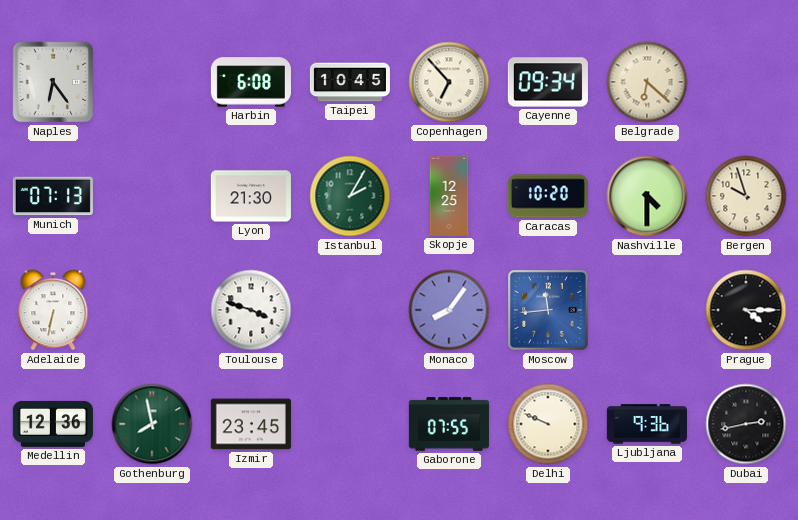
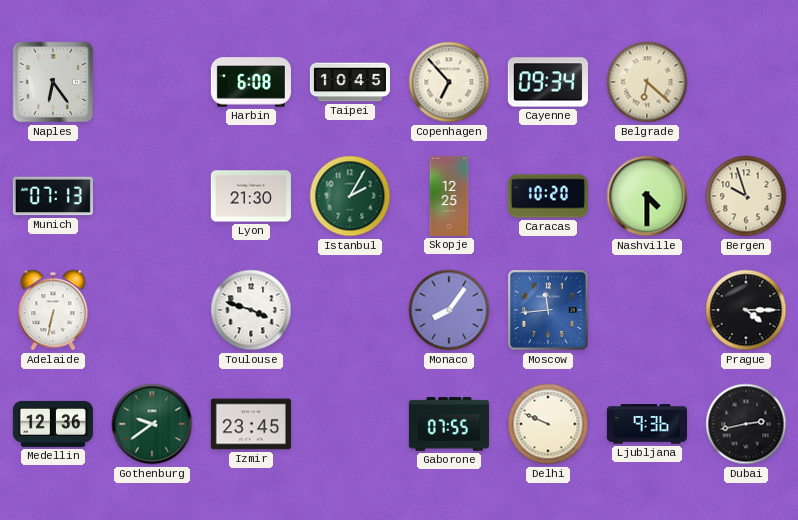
Gothenburg: 7:58 -> 9:39 (152, 424)
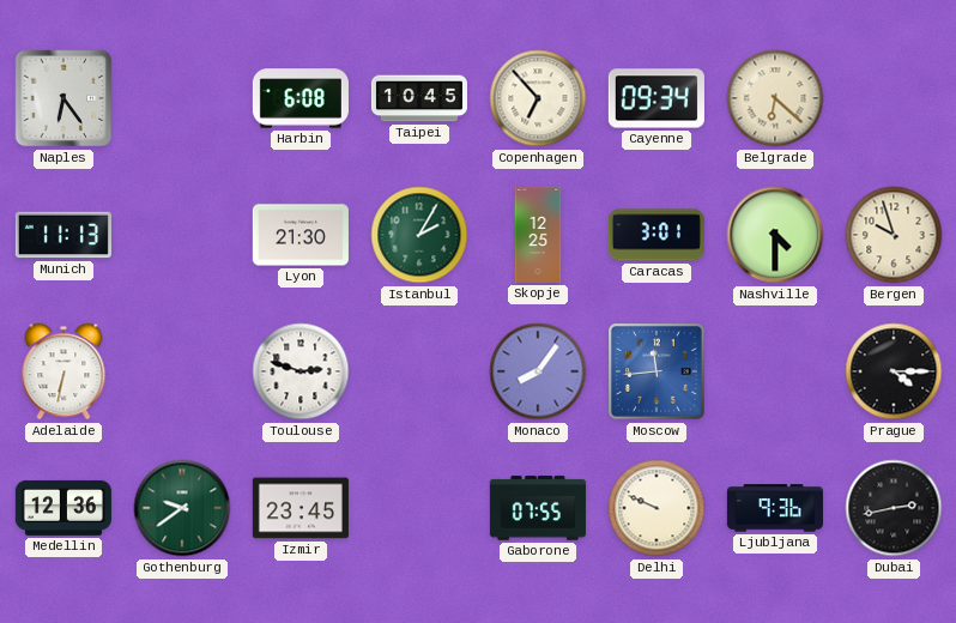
Munich: 07:13 -> 11:13 (63, 235)
Caracas: 10:20 -> 3:01 (657, 235)
Toulouse: 3:48 -> 2:48 (301, 371)
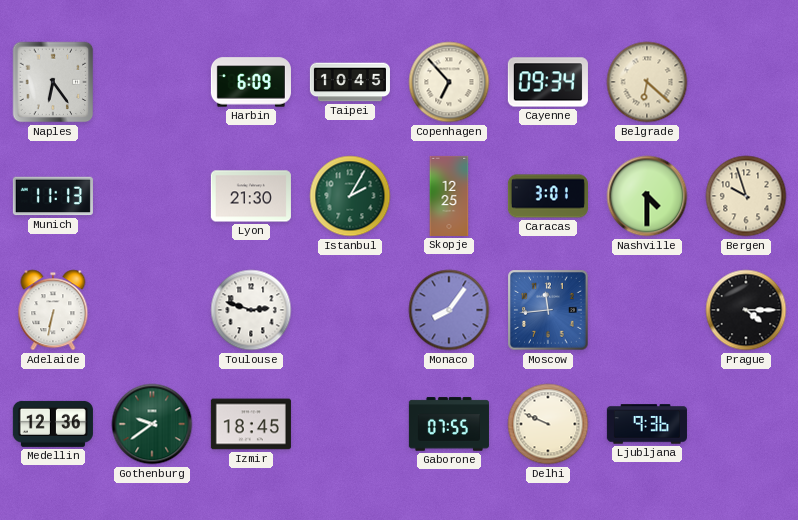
Harbin: 6:08 -> 6:09 (251, 82)
Izmir: 23:45 -> 18:45 (251, 424)
Dubai: 2:43 -> none (894, 508)
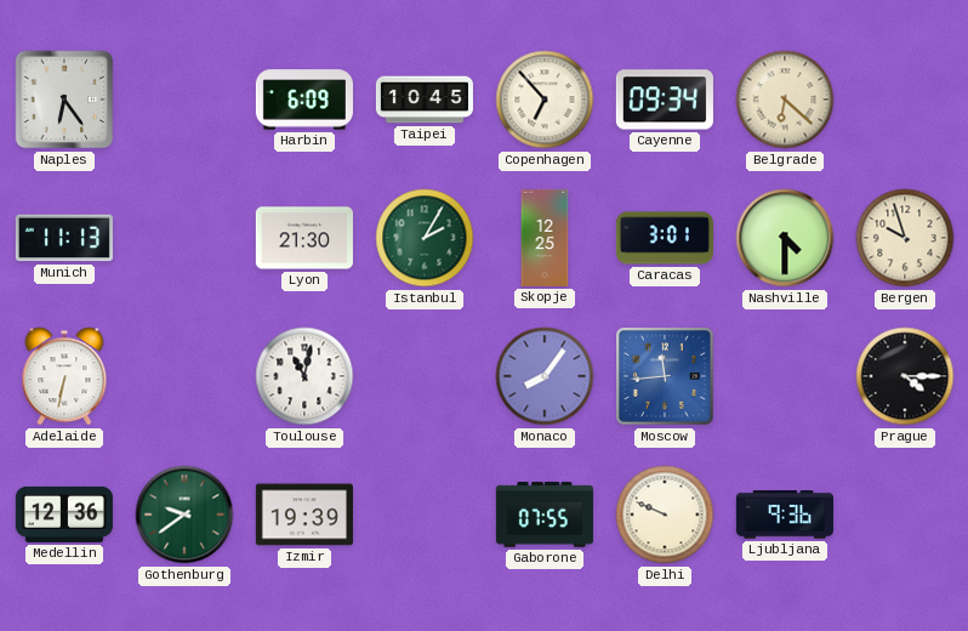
Toulouse: 2:48 -> 11:02 (304, 376)
Izmir: 18:45 -> 19:39 (304, 515)
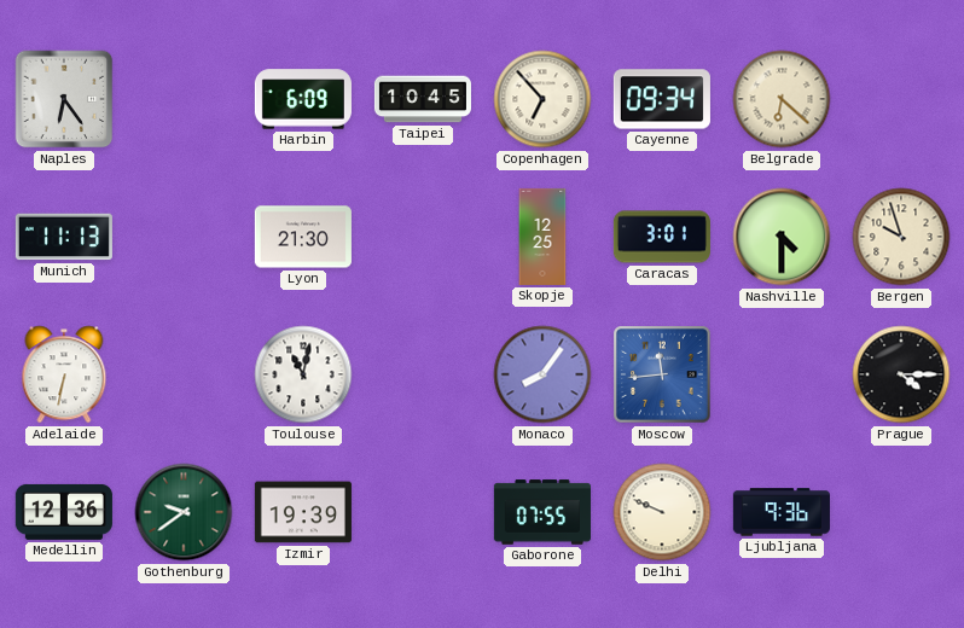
Istanbul: 2:05 -> none (425, 238)
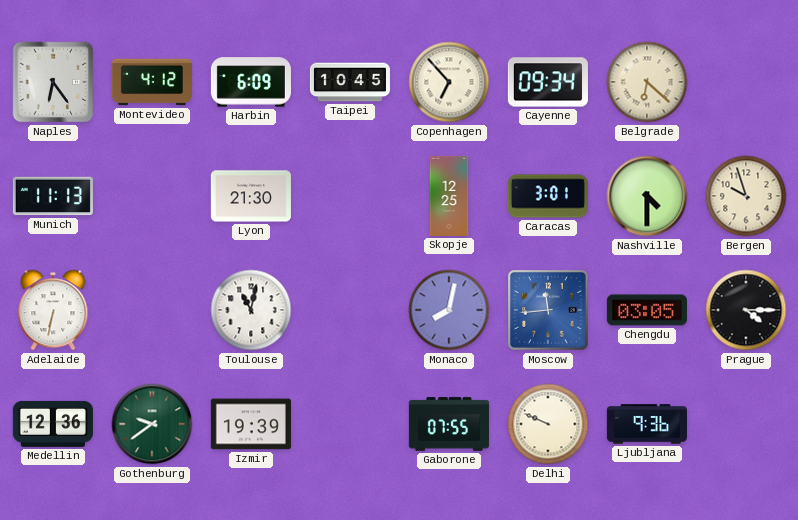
Montevideo: none -> 4:12 (152, 82)
Monaco: 8:06 -> 8:02 (449, 310)
Chengdu: none -> 03:05 (647, 310)
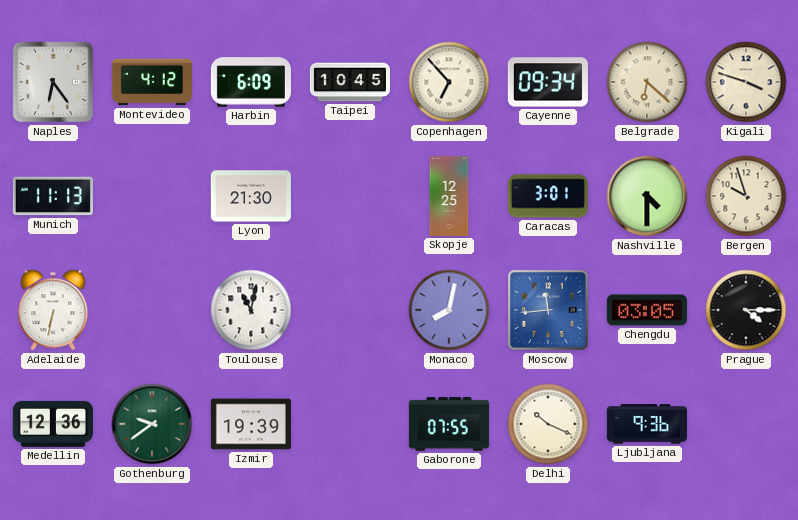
Kigali: none -> 3:48 (746, 82)
Delhi: 9:49 -> 10:19 (548, 424)
